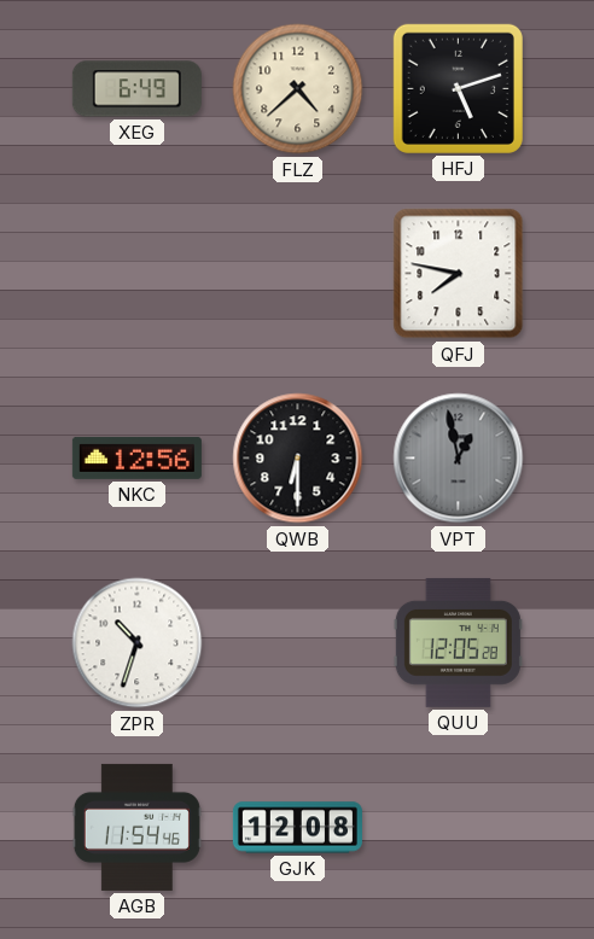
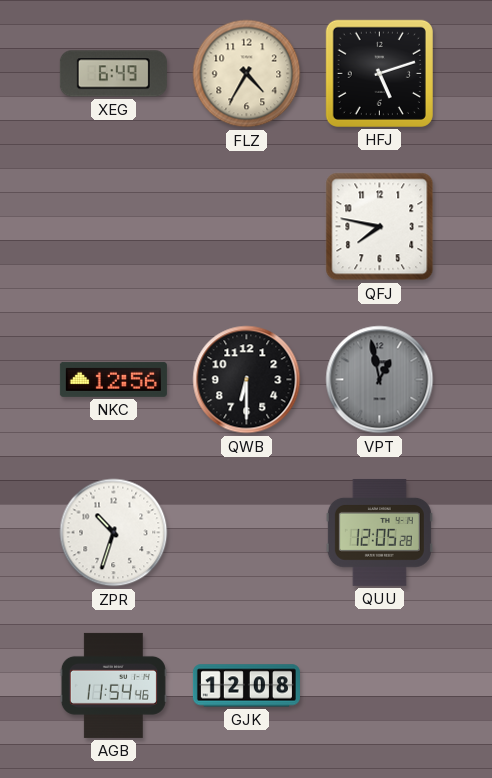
FLZ: 4:38 -> 4:35 (247, 74)
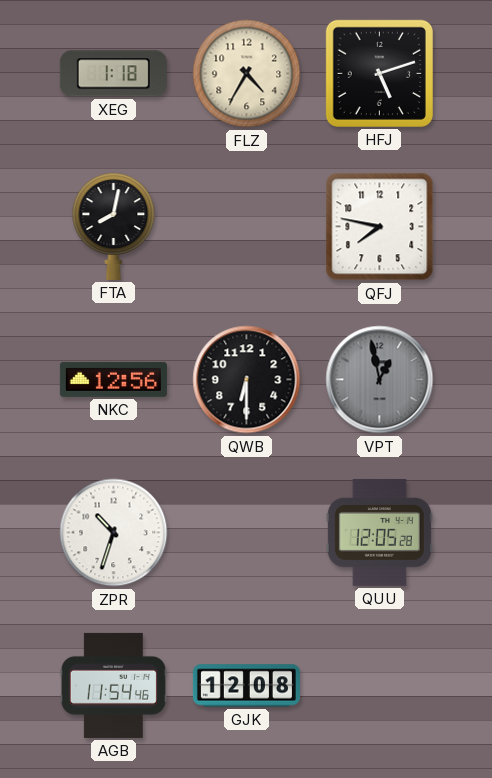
XEG: 6:49 -> 1:18 (113, 74)
FTA: none -> 8:02 (114, 226)
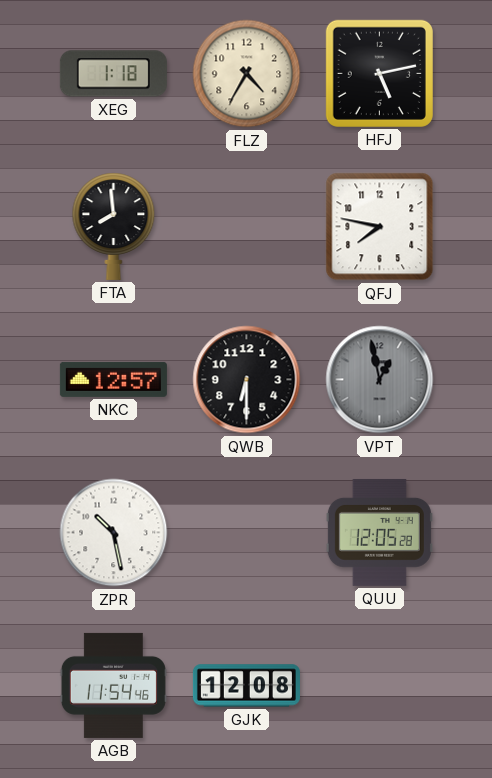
HFJ: 5:12 -> 5:13 (379, 73)
FTA: 8:02 -> 7:59 (114, 226)
NKC: 12:56 -> 12:57 (113, 379)
ZPR: 10:33 -> 10:28 (114, 533)
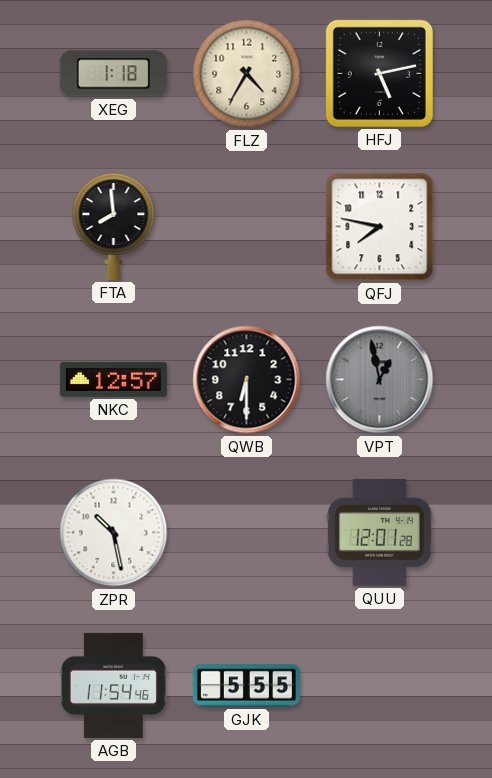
QUU: 12:05 -> 12:01 (379, 533)
GJK: 12:08 -> 5:55 (246, 686)
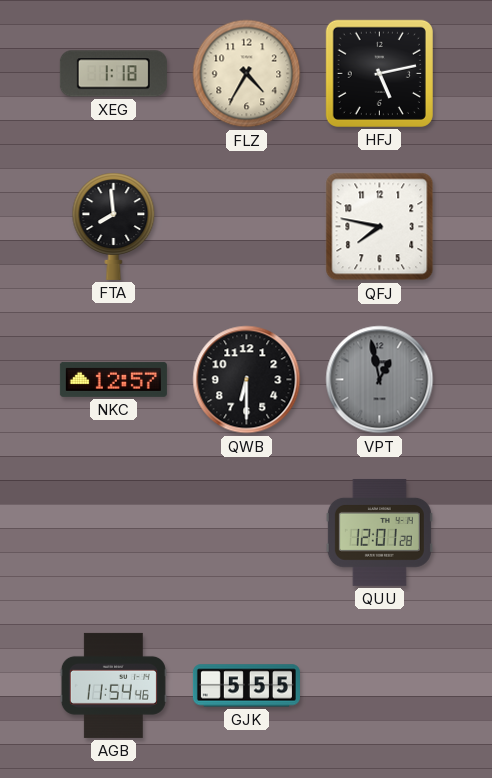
ZPR: 10:28 -> none (114, 533)
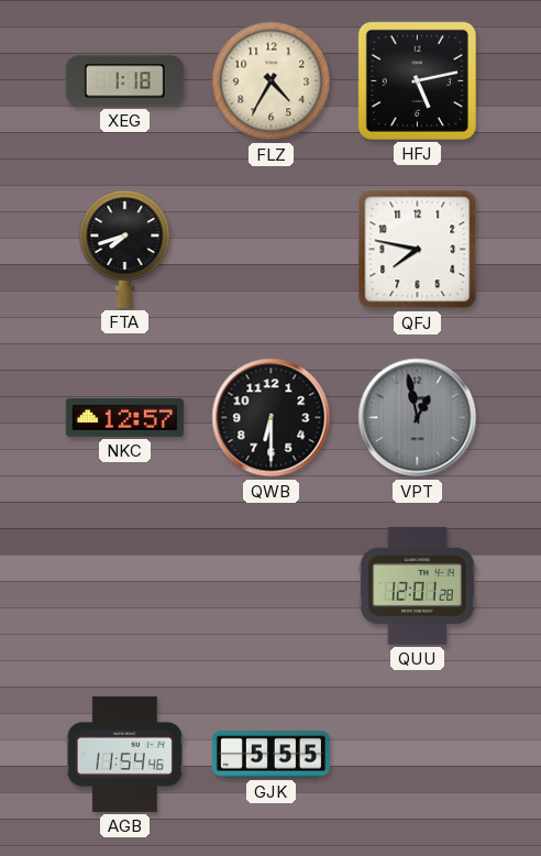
FTA: 7:59 -> 7:42 (125, 249)
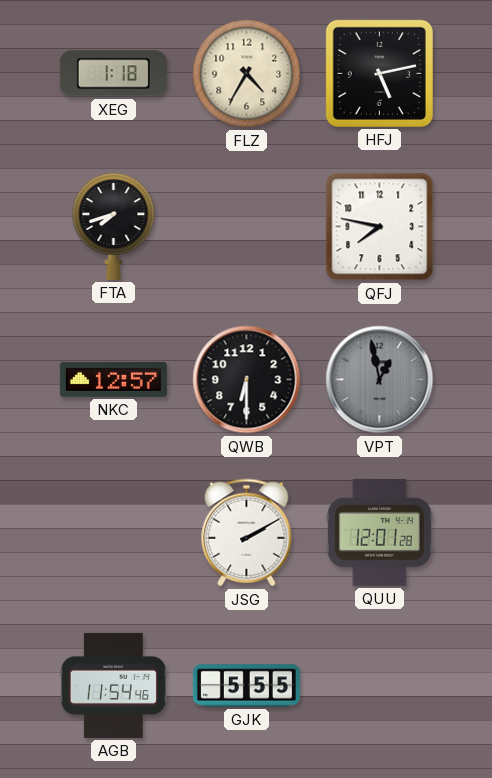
JSG: none -> 2:10 (247, 533)
